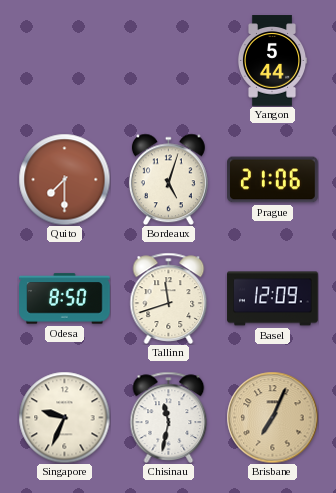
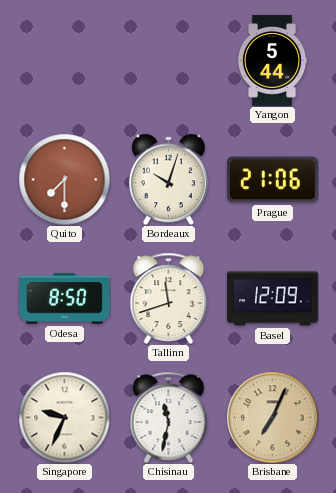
Bordeaux: 5:03 -> 10:03 (168, 179)
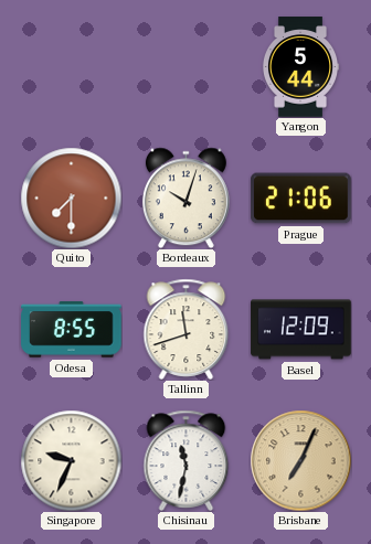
Odesa: 8:50 -> 8:55 (72, 330)
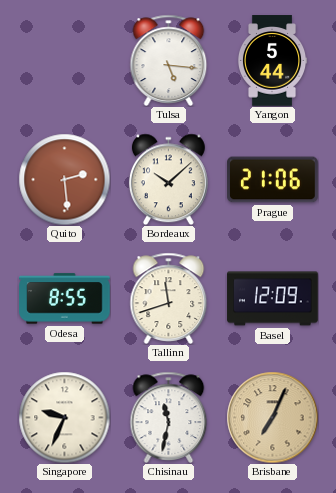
Tulsa: none -> 5:16 (169, 60)
Quito: 7:30 -> 2:29 (64, 179)
Bordeaux: 10:03 -> 10:08 (168, 179)
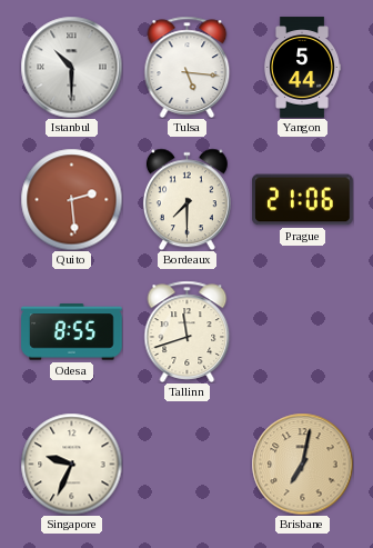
Istanbul: none -> 10:30 (71, 67)
Bordeaux: 10:08 -> 7:30 (186, 199)
Basel: 12:09 -> none (273, 299)
Chisinau: 11:32 -> none (169, 417)
Brisbane: 7:04 -> 7:02 (302, 464)
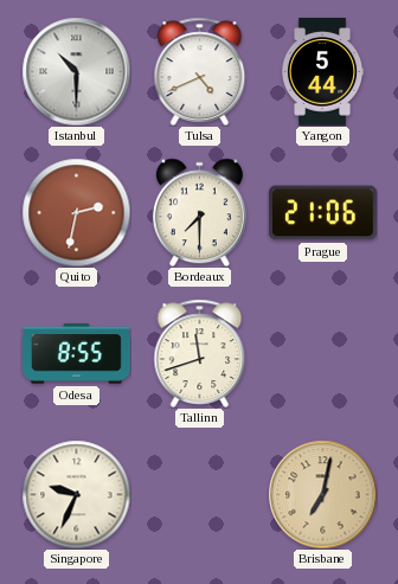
Tulsa: 5:16 -> 4:41 (200, 71)
Quito: 2:29 -> 2:32 (76, 212)
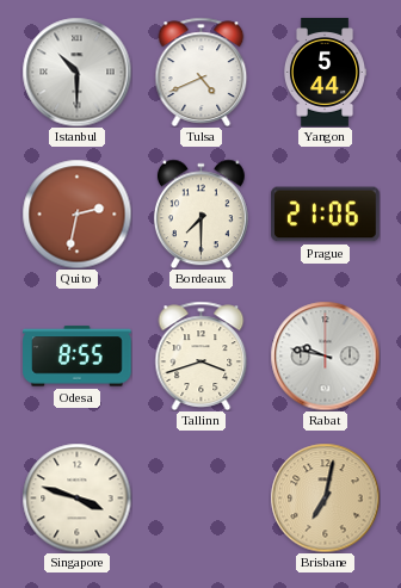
Tallinn: 11:42 -> 3:42 (202, 355)
Rabat: none -> 9:47 (325, 355)
Singapore: 9:34 -> 3:48 (76, 497)
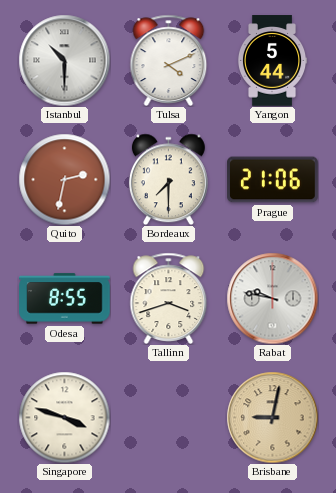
Tulsa: 4:41 -> 4:11 (169, 60)
Brisbane: 7:02 -> 9:02 (272, 417)
